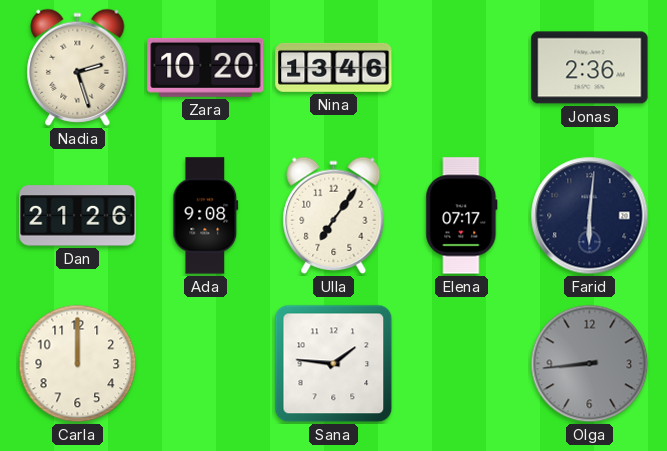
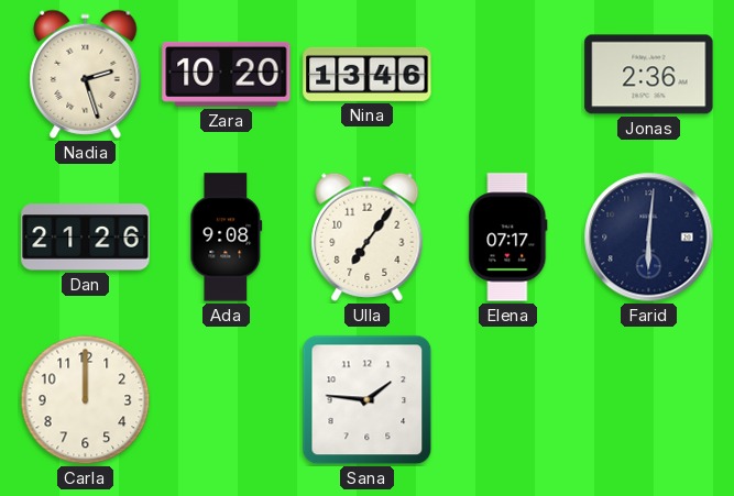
Olga: 8:44 -> none (590, 364)
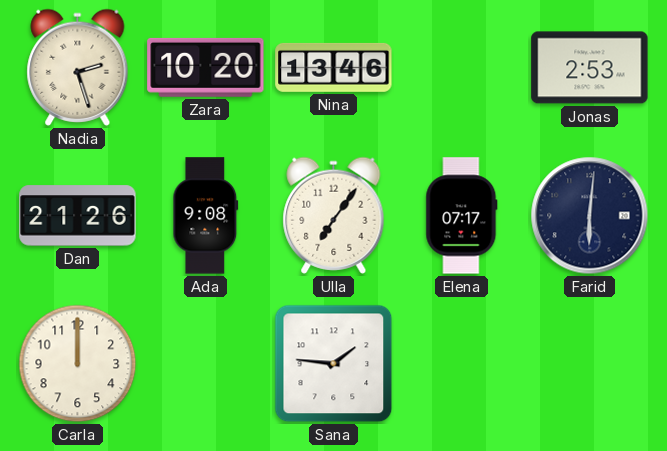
Jonas: 2:36 -> 2:53 (590, 68)
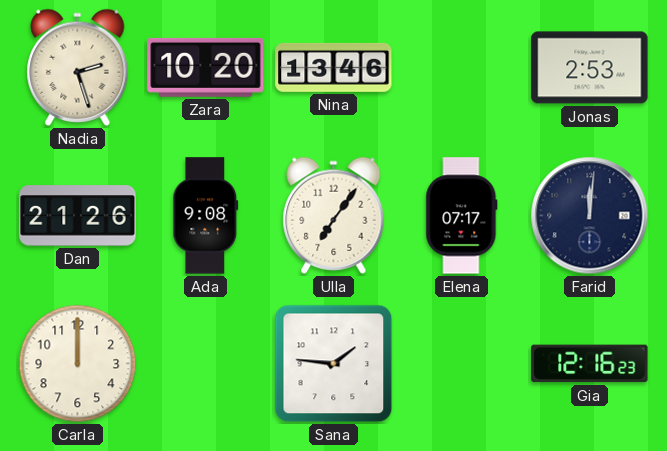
Farid: 6:01 -> 12:01 (590, 216)
Gia: none -> 12:16 (590, 364)
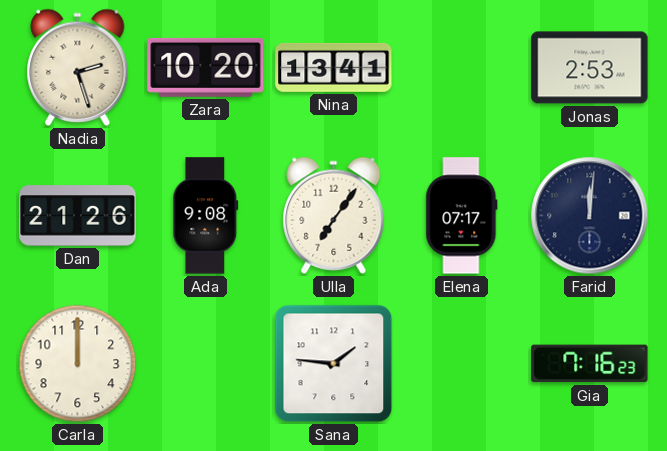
Nina: 13:46 -> 13:41 (334, 67)
Gia: 12:16 -> 7:16 (590, 364)
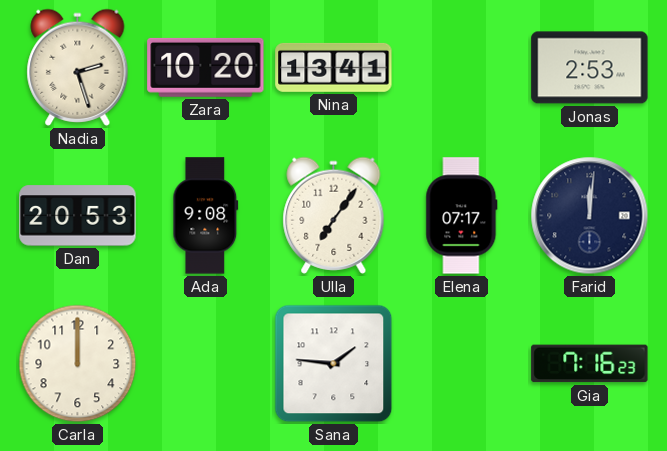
Dan: 21:26 -> 20:53 (78, 216)
